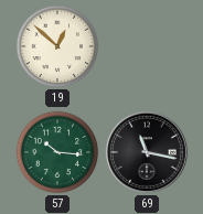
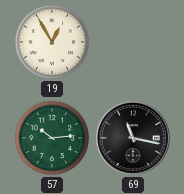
19: 12:52 -> 12:55 (52, 42)
57: 10:16 -> 10:14 (52, 138)
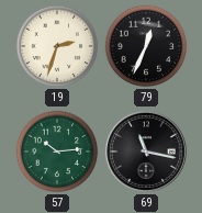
19: 12:55 -> 2:33 (57, 46)
79: none -> 12:34 (146, 46)
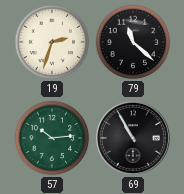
79: 12:34 -> 11:22 (133, 42)
69: 11:17 -> 10:55 (133, 138)
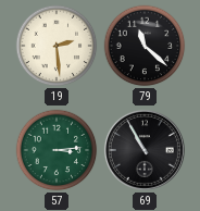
19: 2:33 -> 2:29 (57, 46)
57: 10:14 -> 3:14 (57, 150)
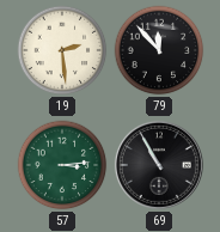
79: 11:22 -> 11:53 (159, 50)
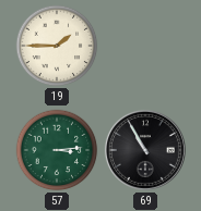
19: 2:29 -> 1:45 (57, 46)
79: 11:53 -> none (159, 50)
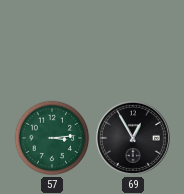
19: 1:45 -> none (57, 46)
69: 10:55 -> 12:55 (133, 138)
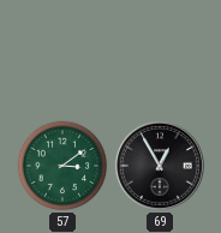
57: 3:14 -> 3:09 (62, 166)
